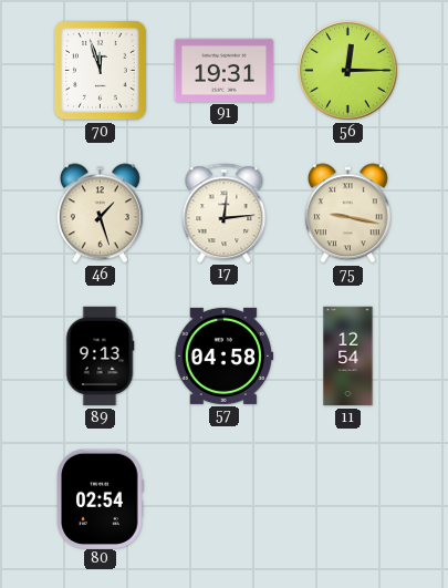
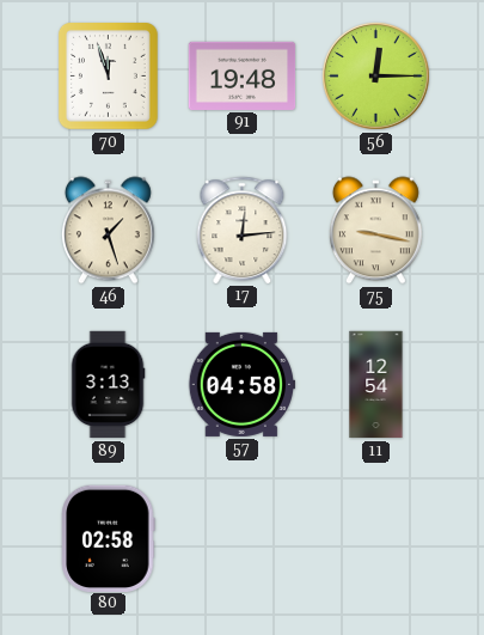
91: 19:31 -> 19:48 (243, 75)
89: 9:13 -> 3:13 (108, 385)
80: 02:54 -> 02:58 (109, 538)
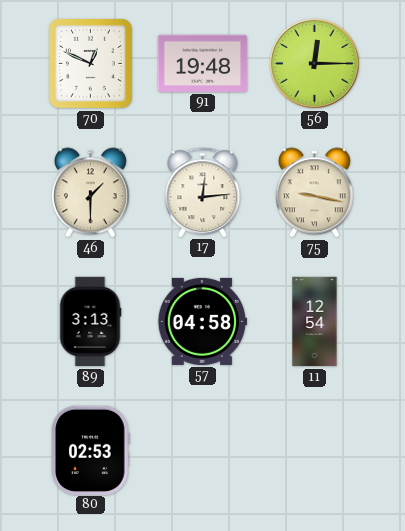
70: 11:57 -> 12:49 (91, 64)
46: 1:27 -> 1:30 (90, 193)
80: 02:58 -> 02:53 (91, 450)
